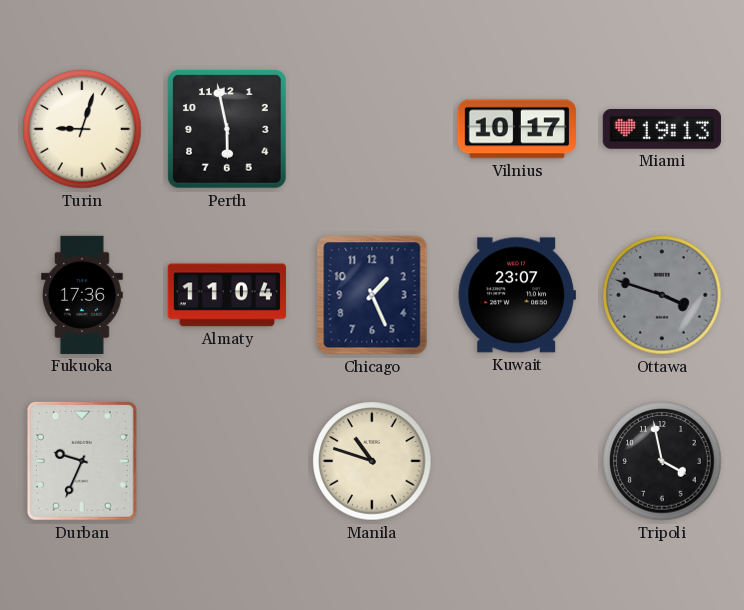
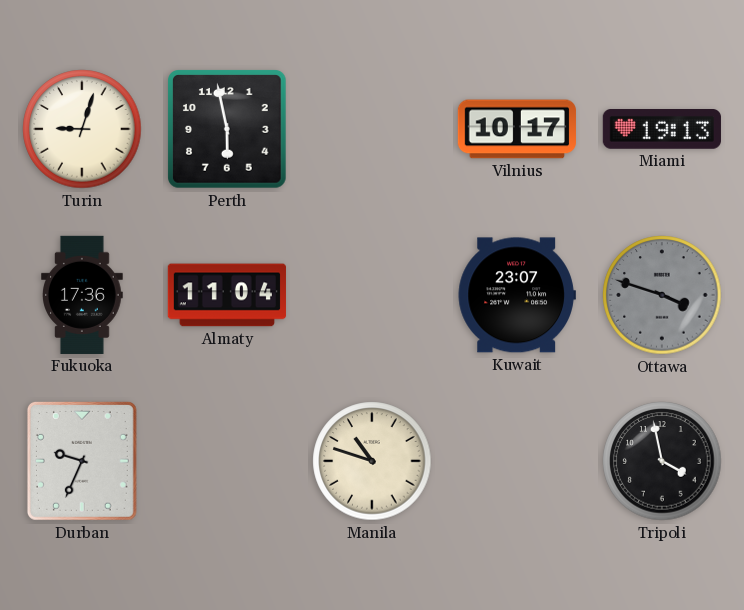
Chicago: 1:26 -> none (372, 295)
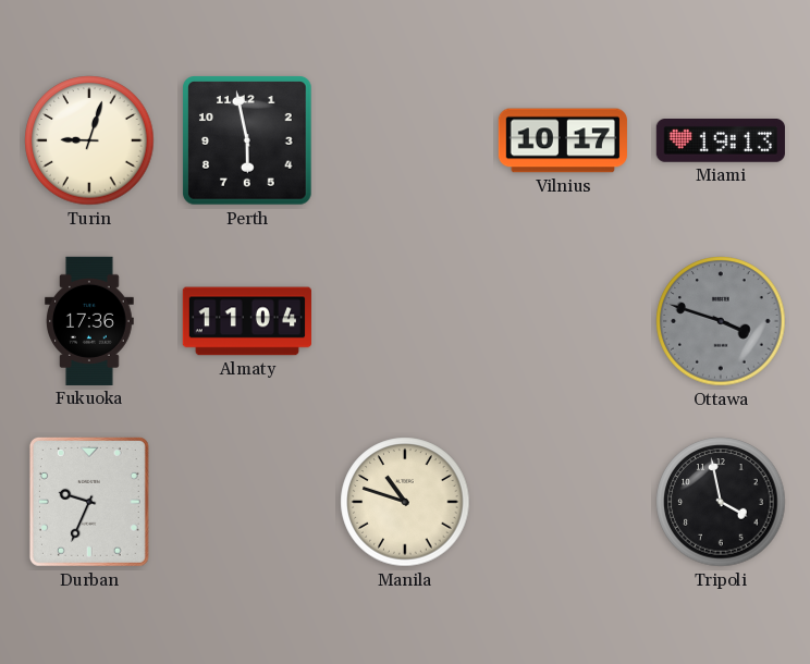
Kuwait: 23:07 -> none (517, 295)
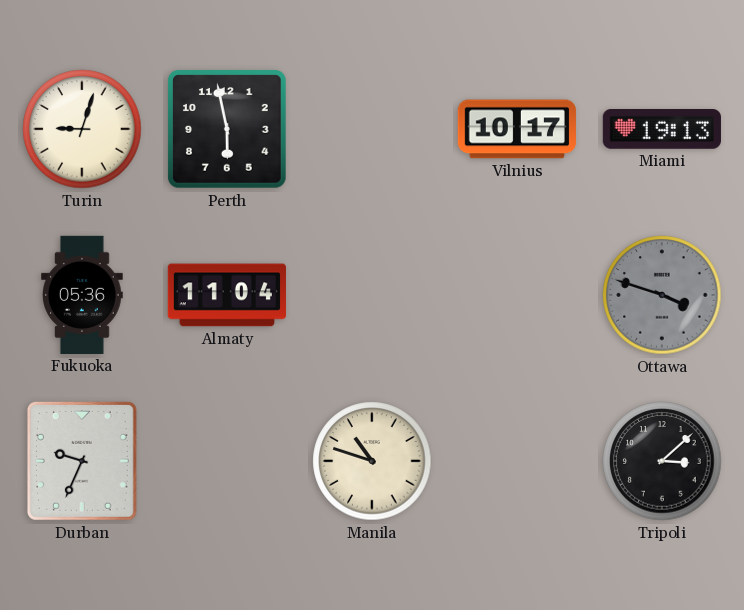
Fukuoka: 17:36 -> 05:36 (83, 295)
Tripoli: 3:58 -> 3:08 (662, 461)
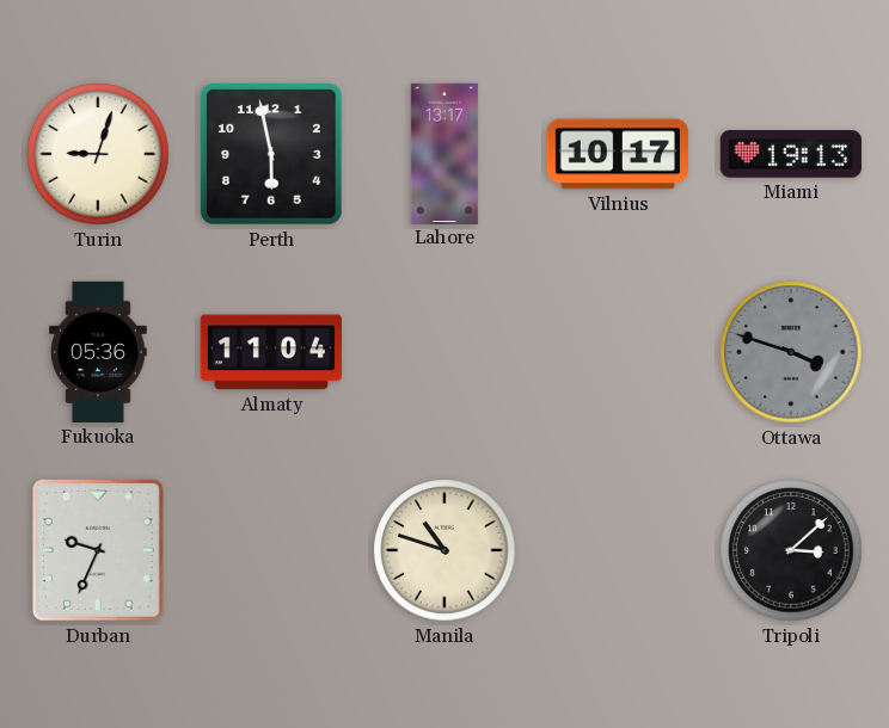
Lahore: none -> 13:17 (444, 153)
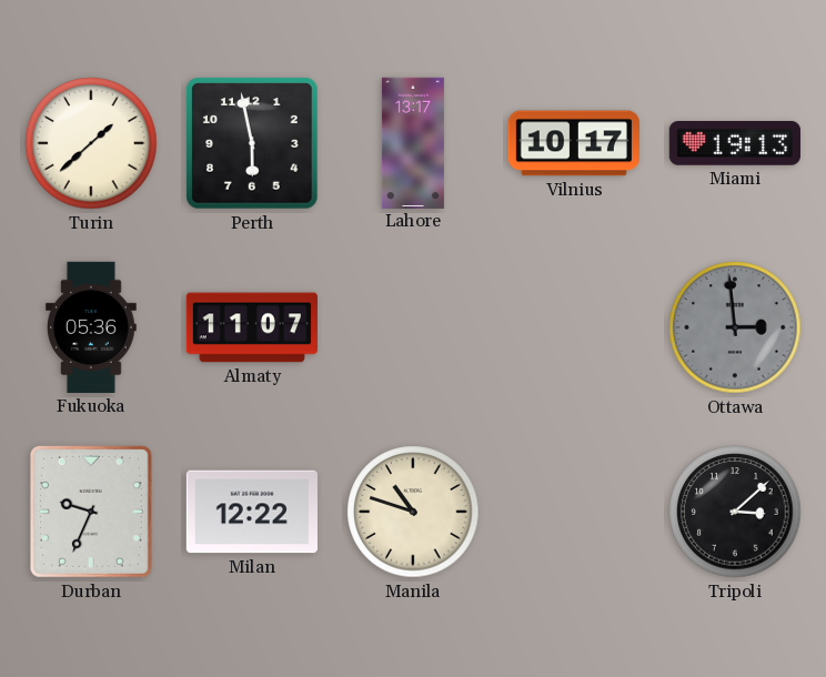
Turin: 9:03 -> 1:38 (91, 143)
Almaty: 11:04 -> 11:07 (252, 327)
Ottawa: 3:48 -> 2:59 (735, 327)
Milan: none -> 12:22 (252, 512)
